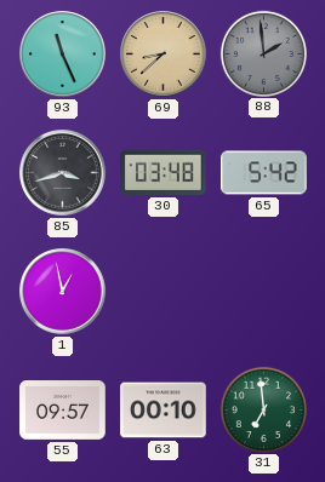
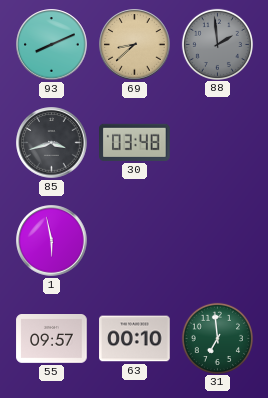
93: 11:26 -> 8:11 (52, 45)
65: 5:42 -> none (264, 173)
1: 12:58 -> 5:58 (52, 241)
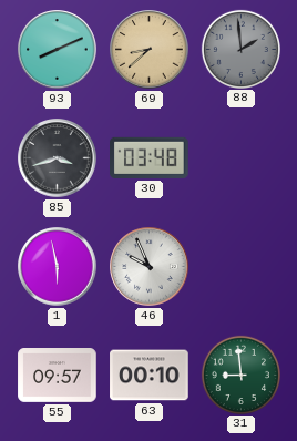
46: none -> 9:56 (150, 267)
31: 6:59 -> 8:59 (240, 375)
